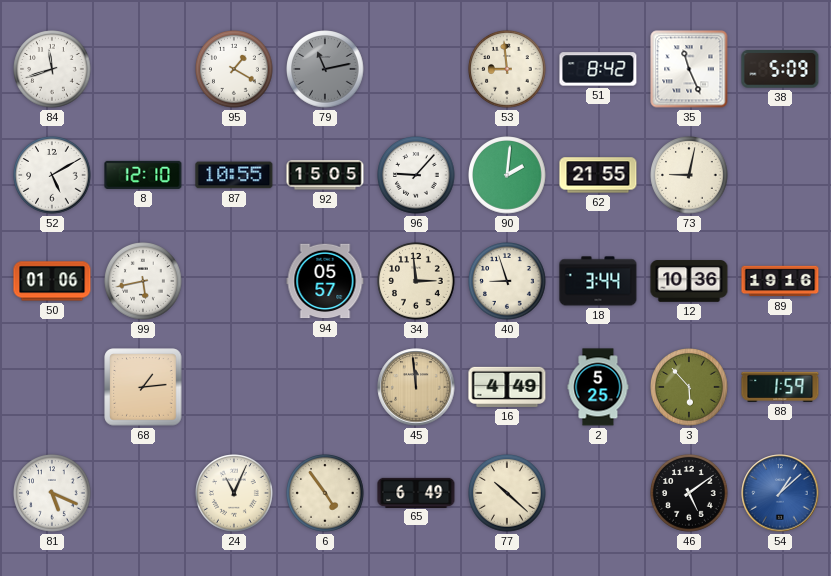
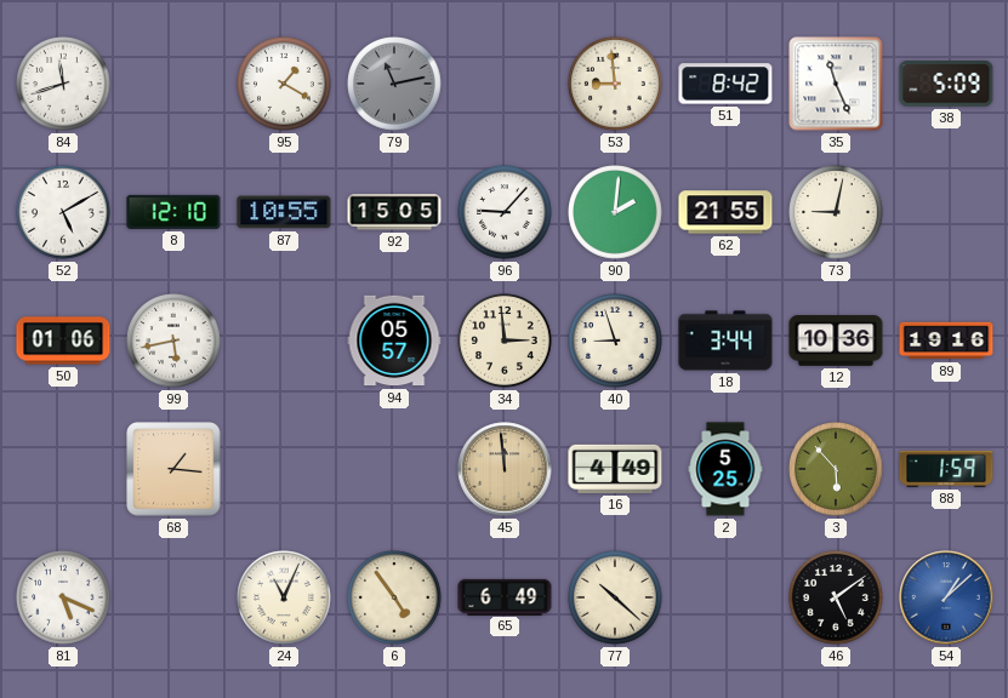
68: 1:14 -> 1:16 (173, 469)
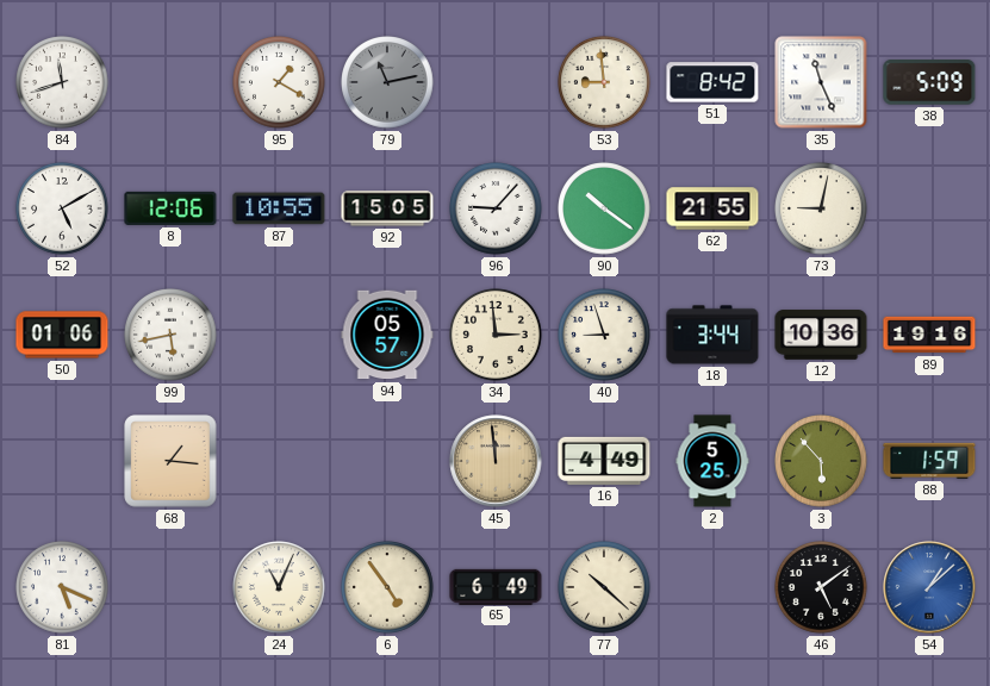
8: 12:10 -> 12:06 (170, 208)
90: 2:01 -> 10:21 (604, 208)
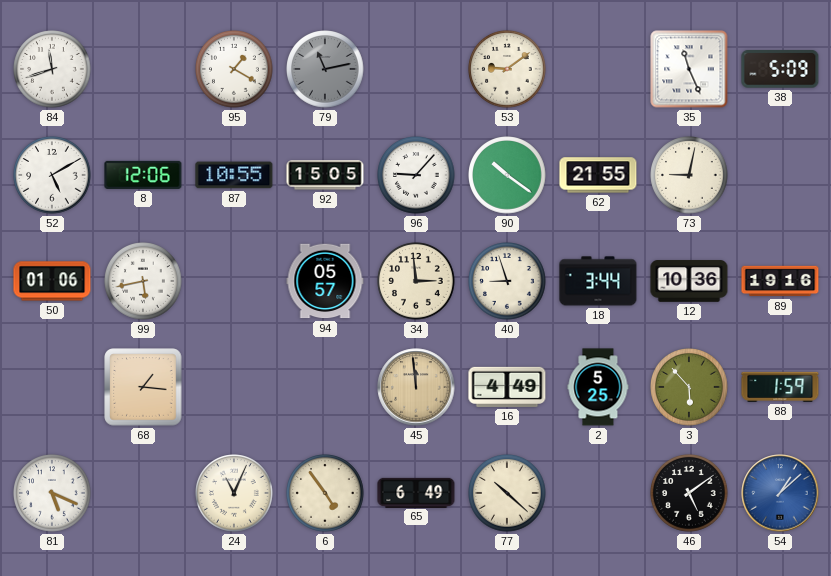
53: 8:59 -> 9:09 (507, 69)
51: 8:42 -> none (712, 82)
